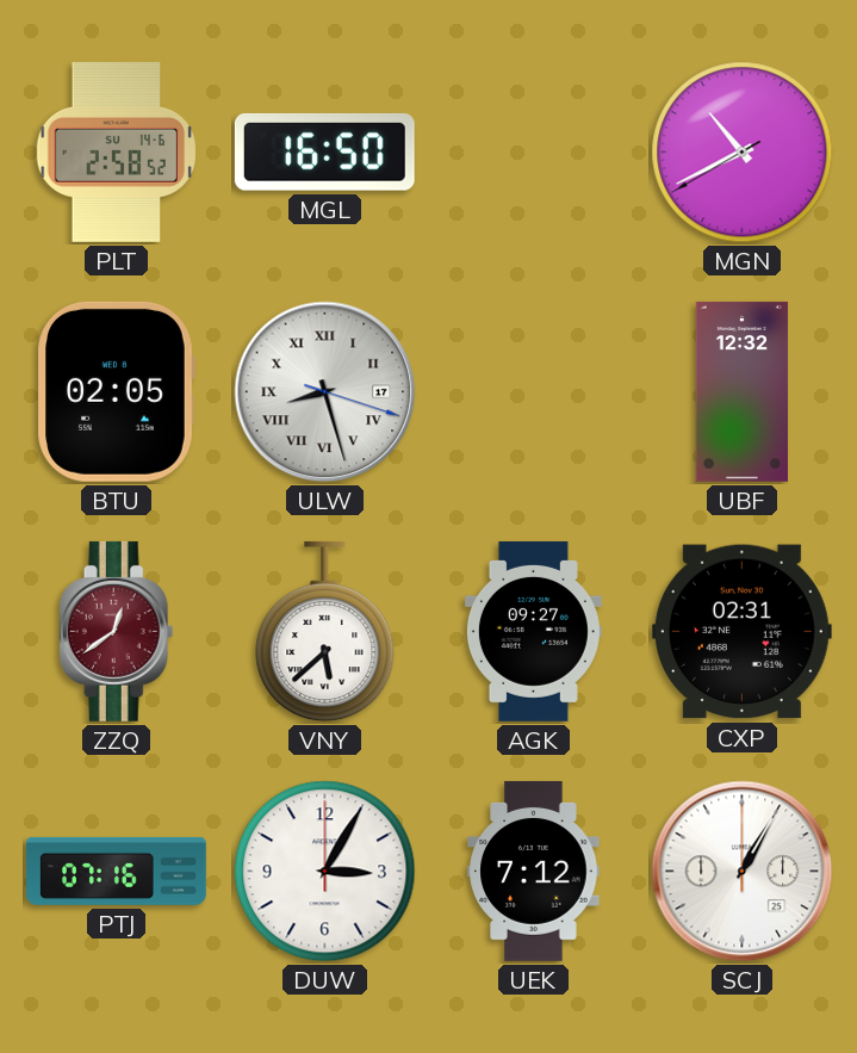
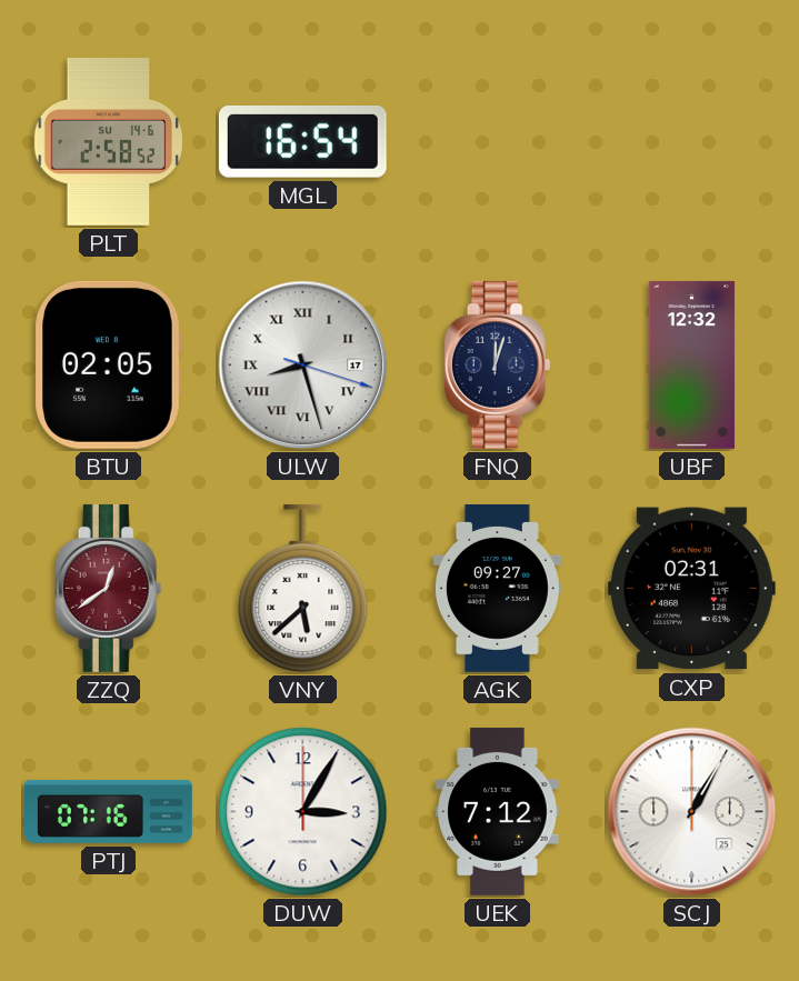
MGL: 16:50 -> 16:54 (302, 142)
MGN: 10:40 -> none (743, 153)
FNQ: none -> 12:03 (498, 364)
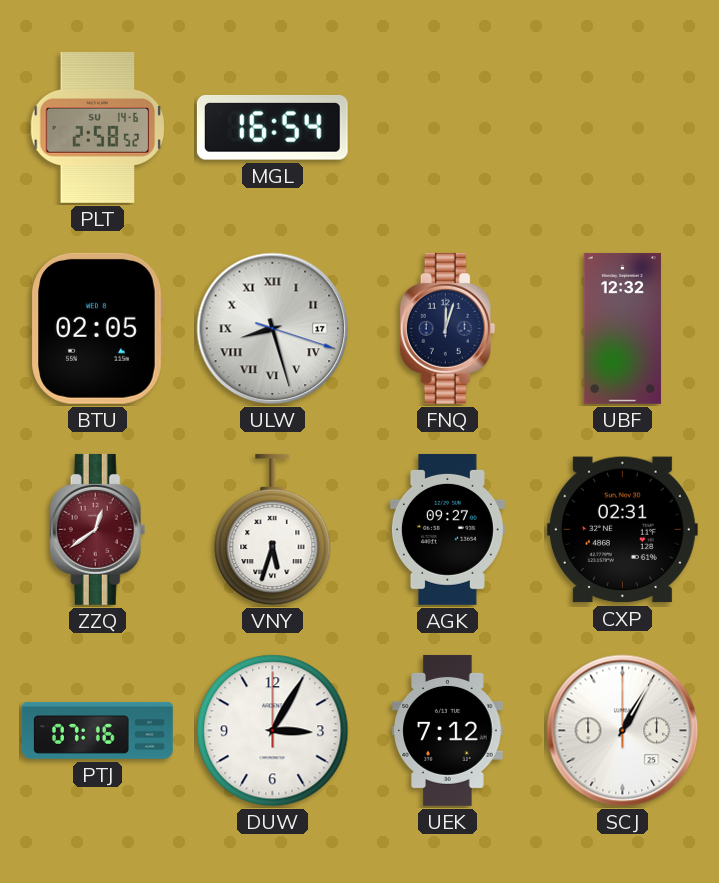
VNY: 5:38 -> 5:33 (273, 530)
